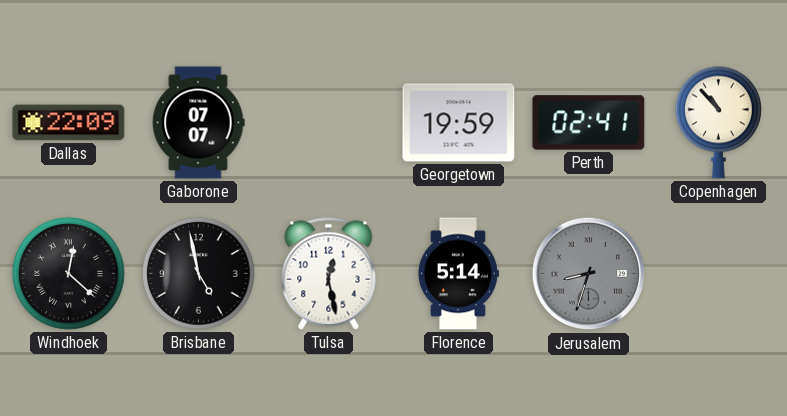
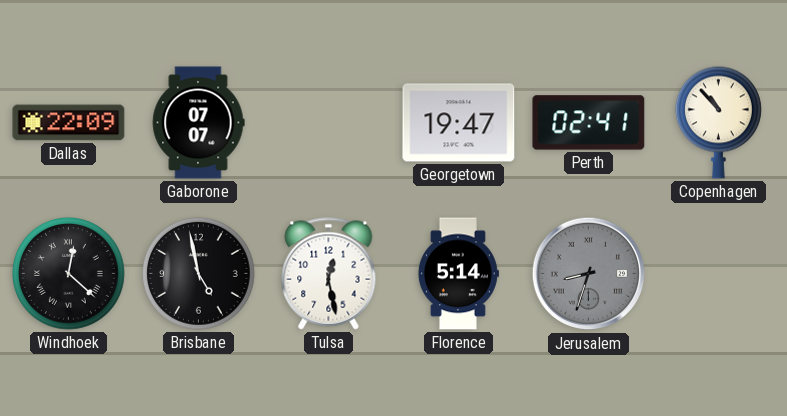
Georgetown: 19:59 -> 19:47 (459, 123)
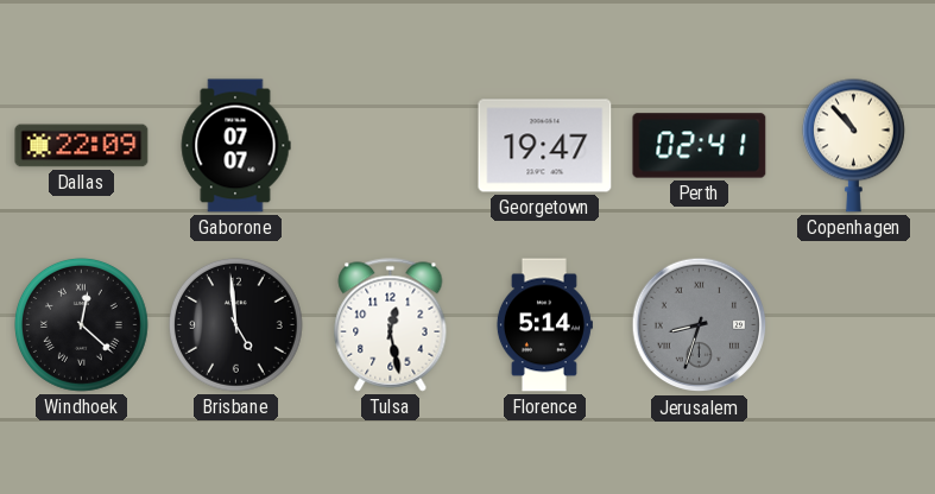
Brisbane: 4:58 -> 4:59 (236, 325)
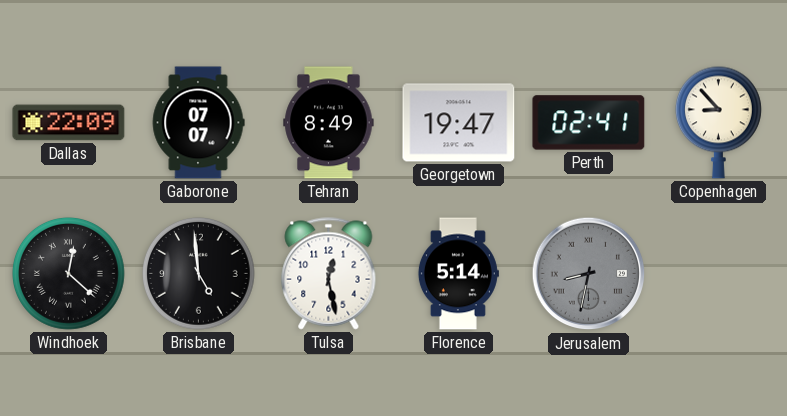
Tehran: none -> 8:49 (329, 123)
Copenhagen: 10:53 -> 8:53 (718, 122)
Jerusalem: 8:33 -> 8:32 (589, 274)
